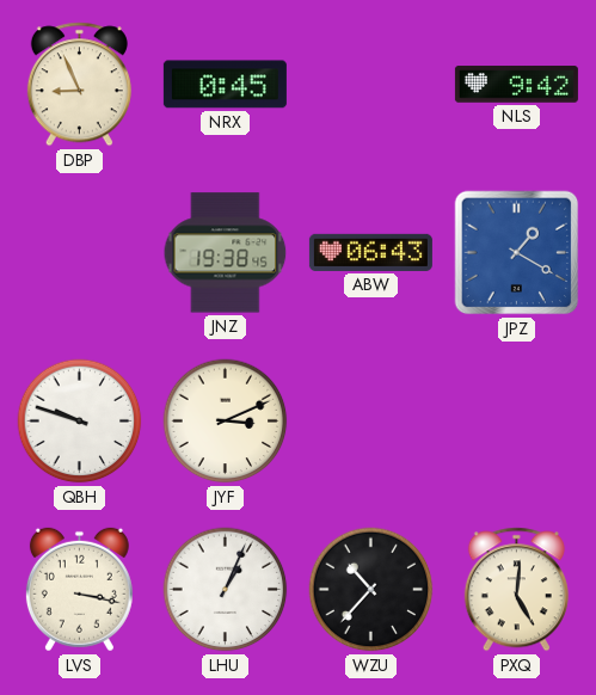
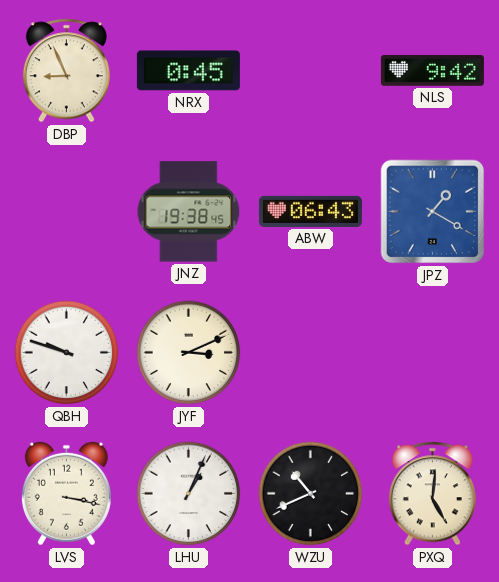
WZU: 10:37 -> 10:41 (311, 494)
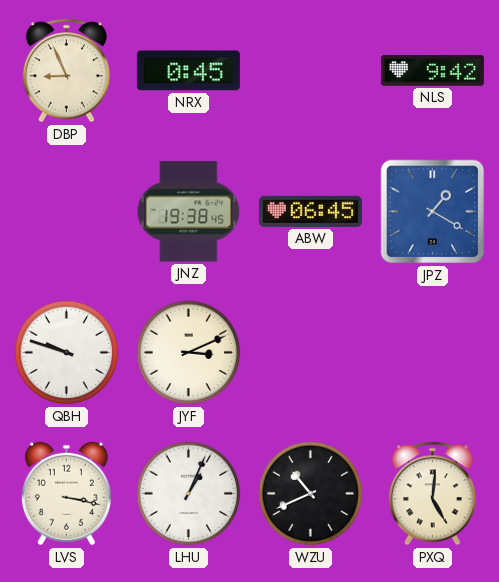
ABW: 06:43 -> 06:45 (310, 211)
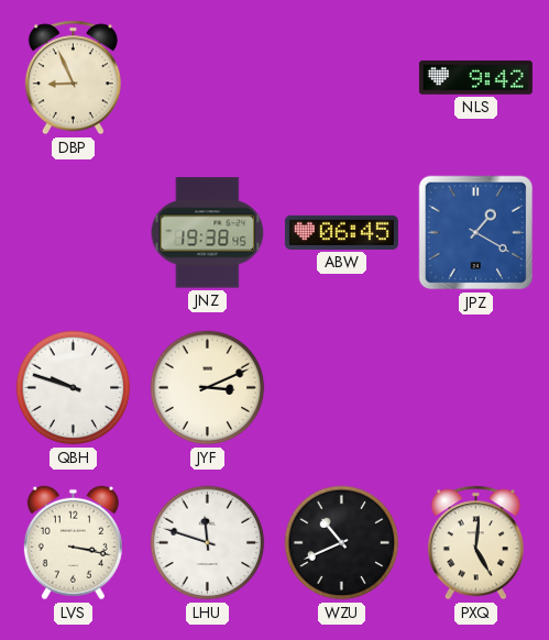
NRX: 0:45 -> none (188, 71)
LHU: 1:04 -> 11:48 (208, 543)
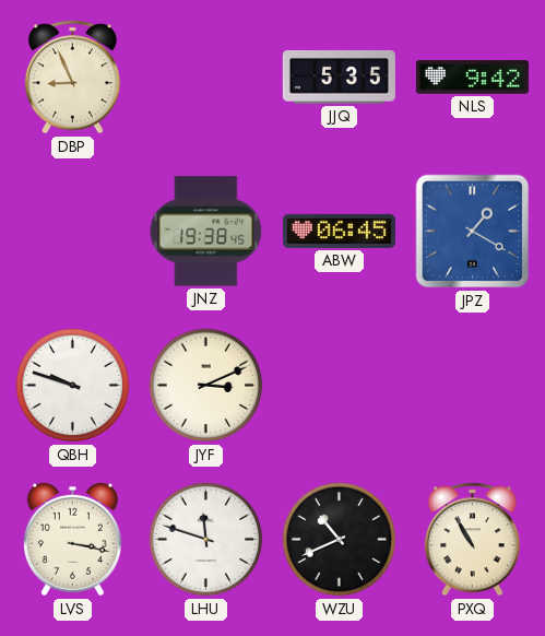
JJQ: none -> 5:35 (339, 76)
PXQ: 5:01 -> 10:55 (472, 540)
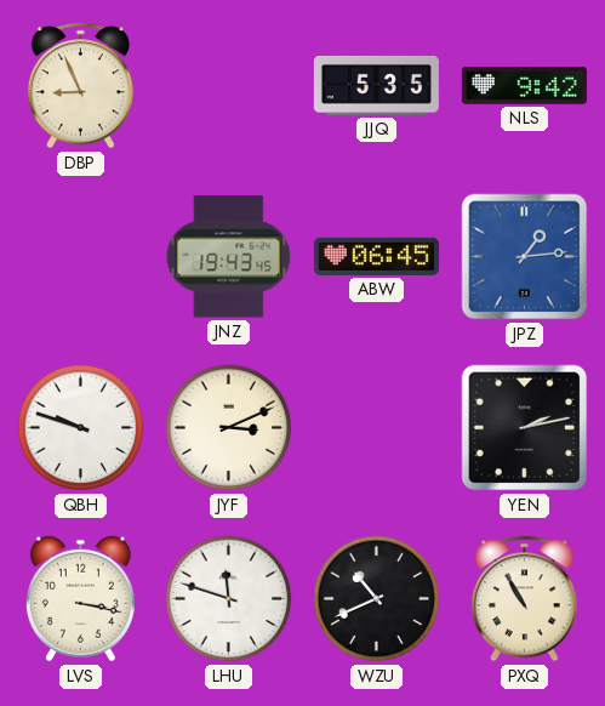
JNZ: 19:38 -> 19:43 (229, 257)
JPZ: 1:20 -> 1:14 (525, 257)
YEN: none -> 2:13 (525, 428)
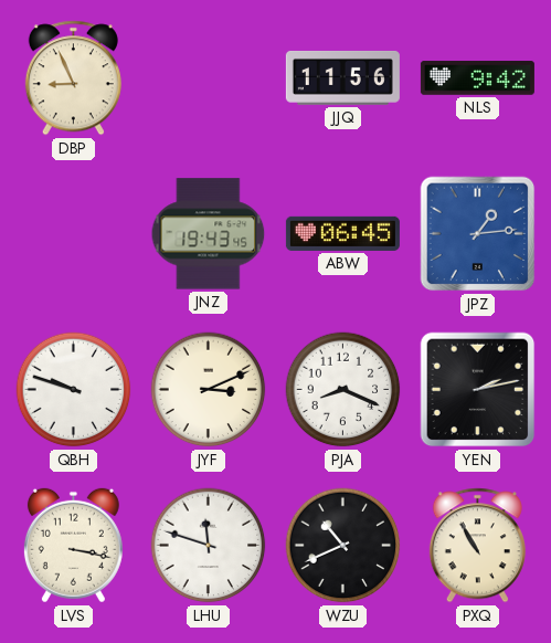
JJQ: 5:35 -> 11:56 (342, 77)
PJA: none -> 8:19 (343, 390)
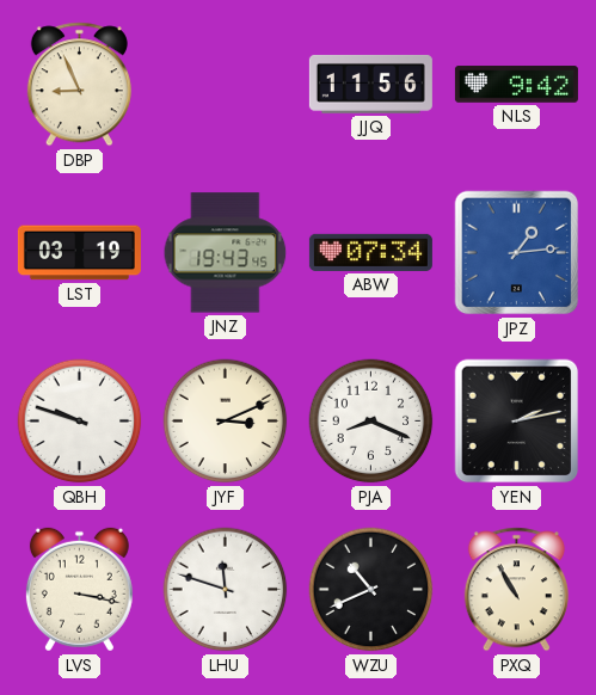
LST: none -> 03:19 (79, 253)
ABW: 06:45 -> 07:34 (370, 252)
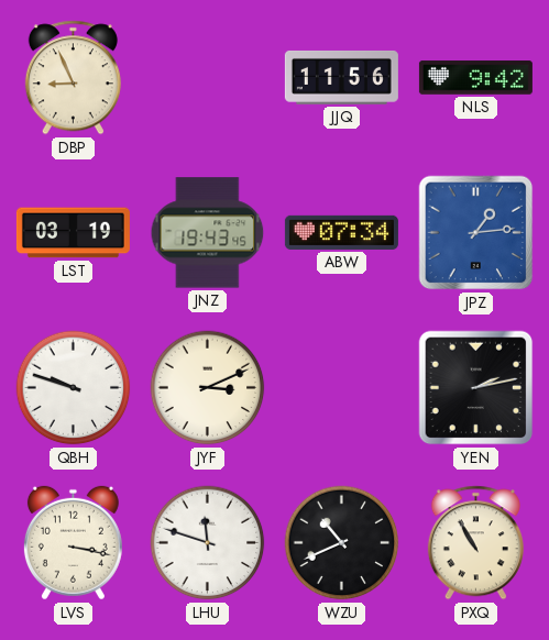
PJA: 8:19 -> none (371, 422)
